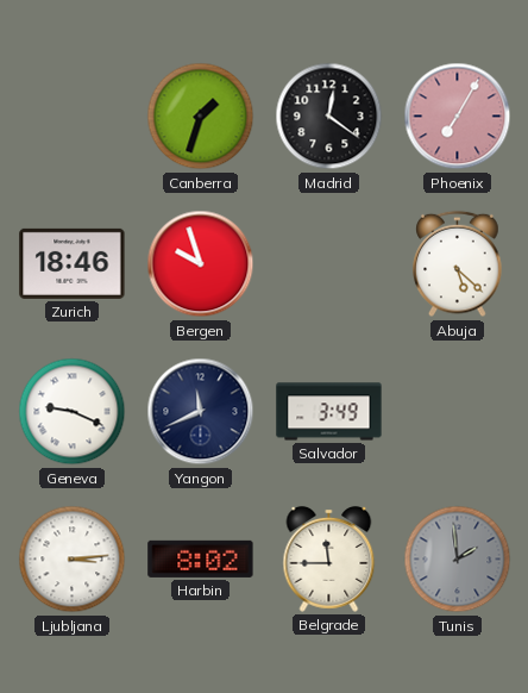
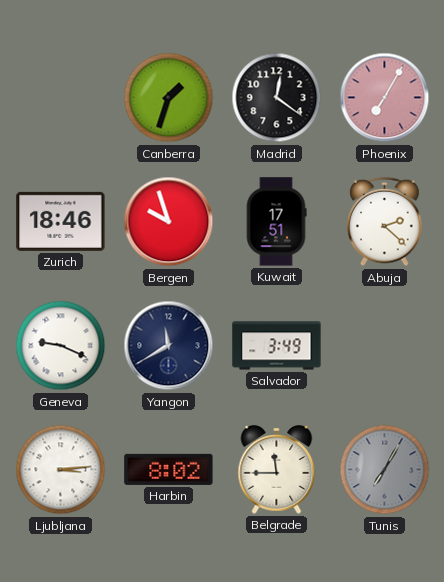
Kuwait: none -> 17:51 (276, 222)
Abuja: 5:22 -> 2:22 (385, 222)
Yangon: 11:41 -> 11:40 (169, 346)
Tunis: 1:59 -> 7:05 (385, 470)
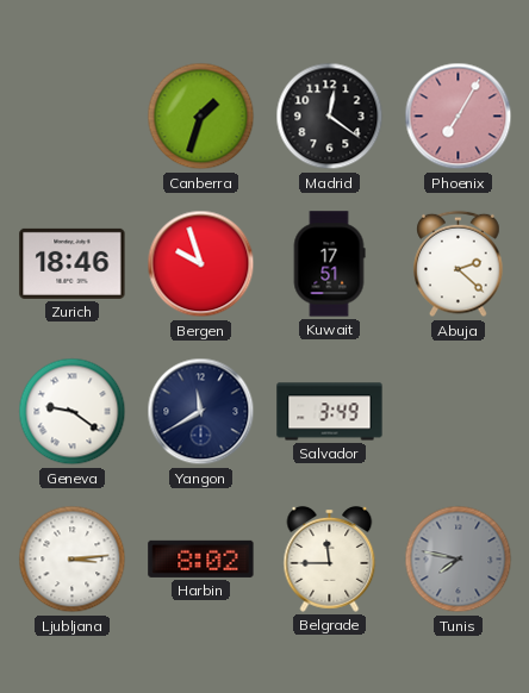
Geneva: 9:19 -> 9:21 (73, 412)
Tunis: 7:05 -> 7:47 (459, 560)
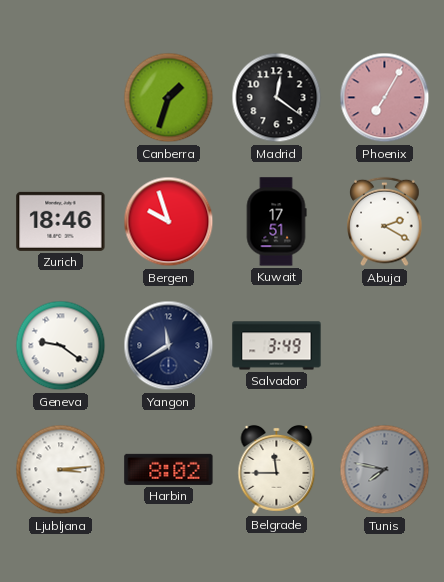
Abuja: 2:22 -> 2:20 (385, 222)
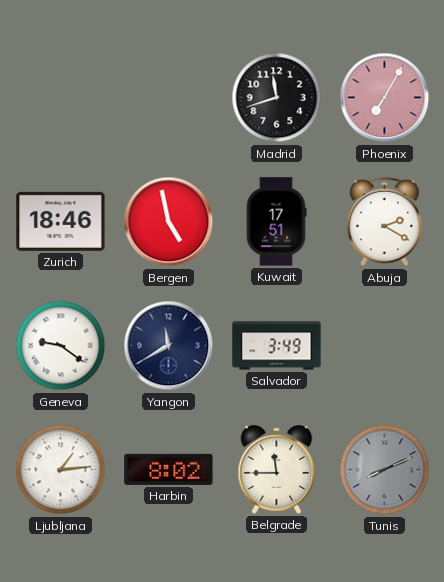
Canberra: 1:33 -> none (169, 98)
Madrid: 12:21 -> 11:42 (277, 98)
Bergen: 9:57 -> 4:58 (169, 222)
Ljubljana: 3:14 -> 1:14 (61, 470)
Tunis: 7:47 -> 8:11 (385, 470)
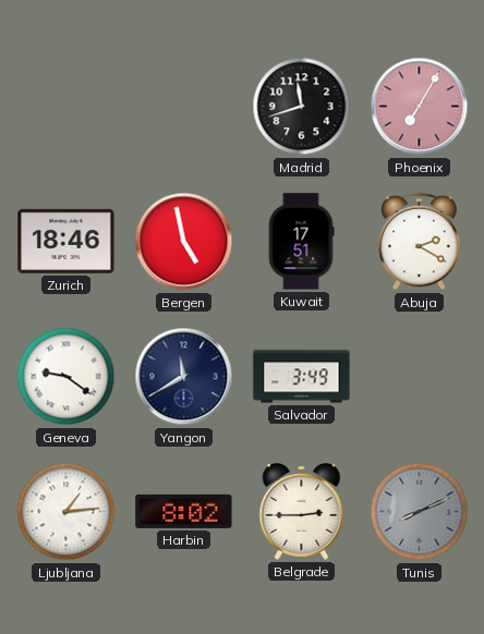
Belgrade: 11:45 -> 2:45 (302, 511)
